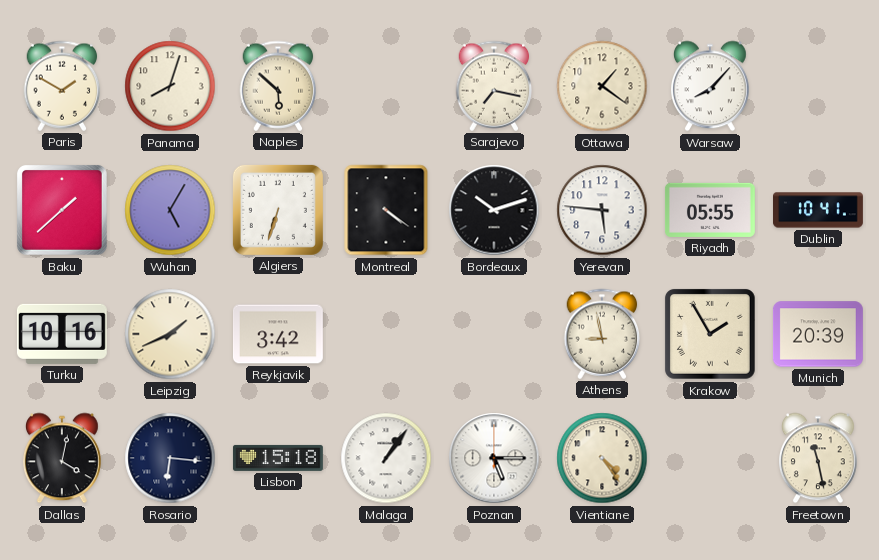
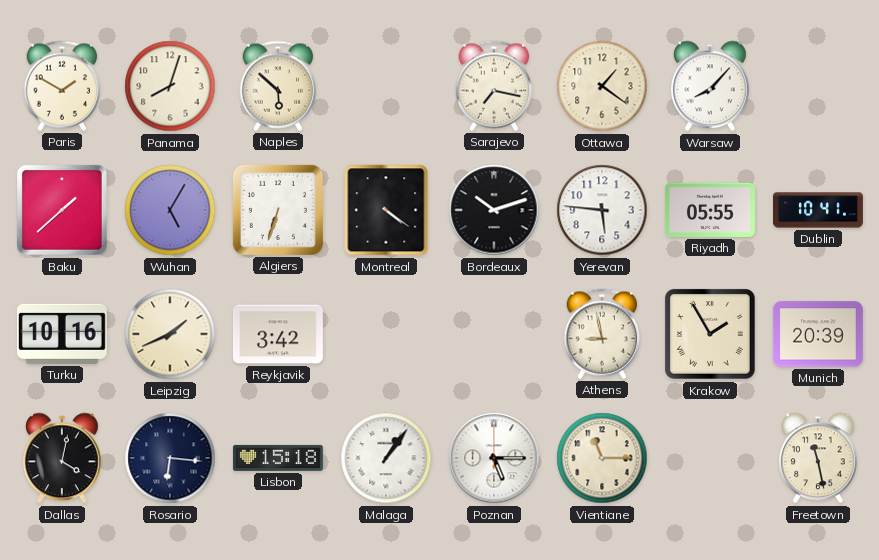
Vientiane: 4:24 -> 11:15 (602, 458)
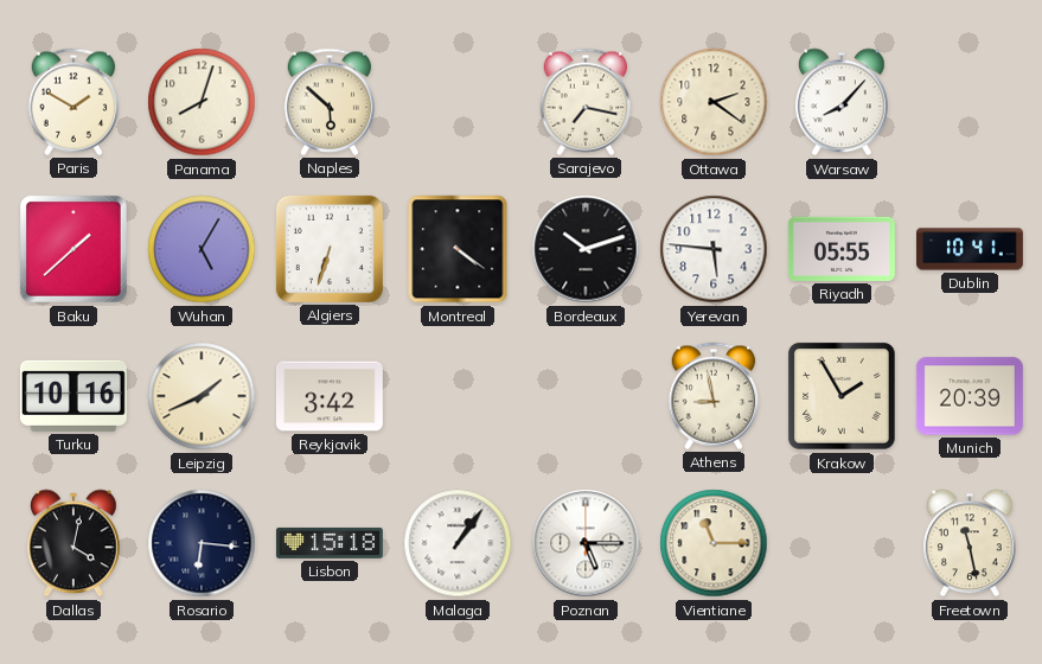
Ottawa: 1:21 -> 2:21 (714, 102)
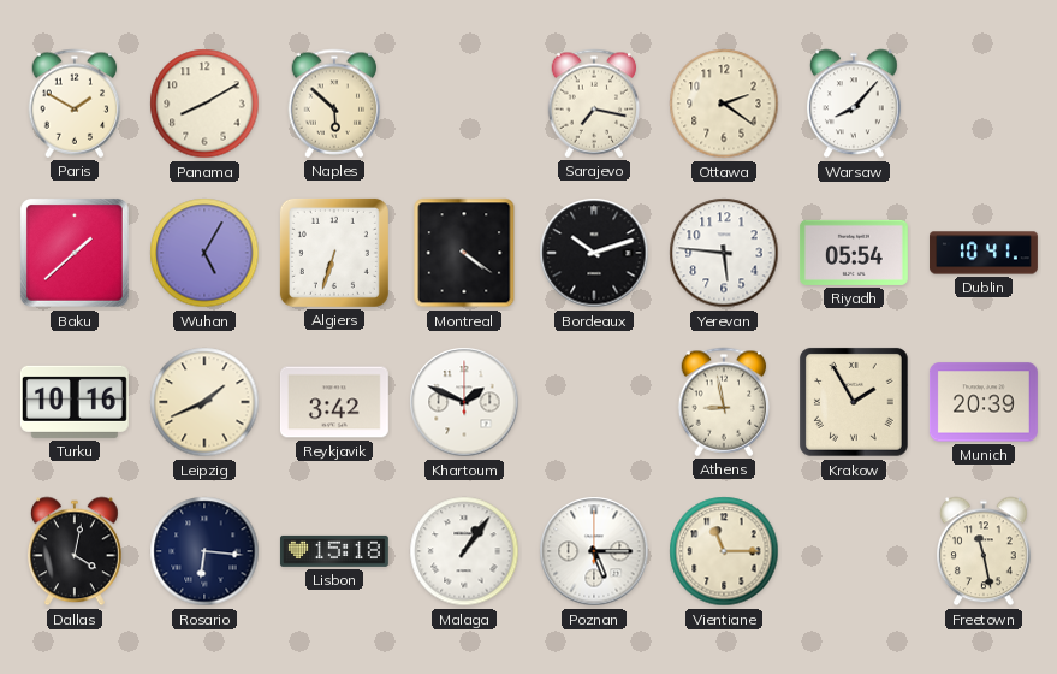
Panama: 8:03 -> 8:10 (204, 104)
Riyadh: 05:55 -> 05:54 (854, 253)
Khartoum: none -> 1:49 (464, 402)
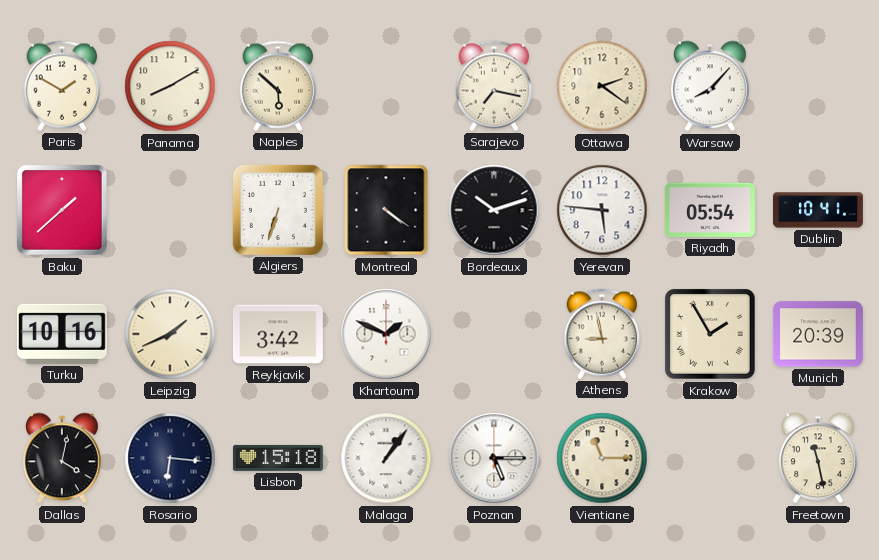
Wuhan: 5:05 -> none (204, 253)
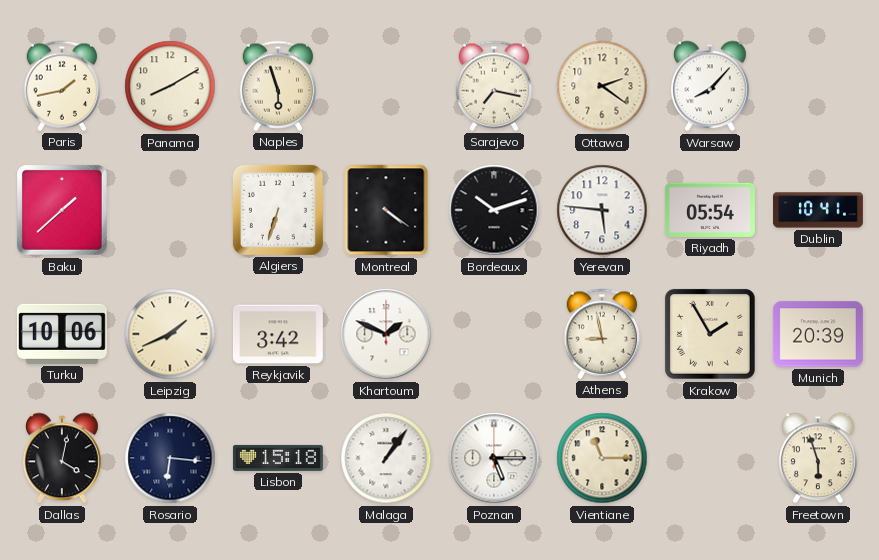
Paris: 1:50 -> 1:43 (62, 86)
Naples: 5:52 -> 5:57 (278, 86)
Turku: 10:16 -> 10:06 (62, 334)
Freetown: 11:28 -> 5:57 (819, 458)
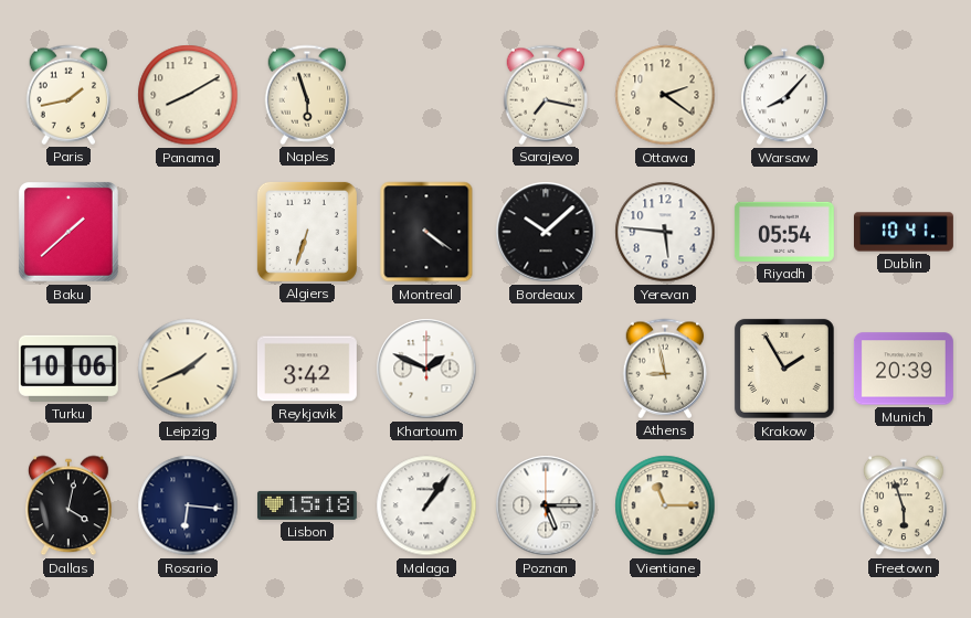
Bordeaux: 10:12 -> 10:08 (546, 232)
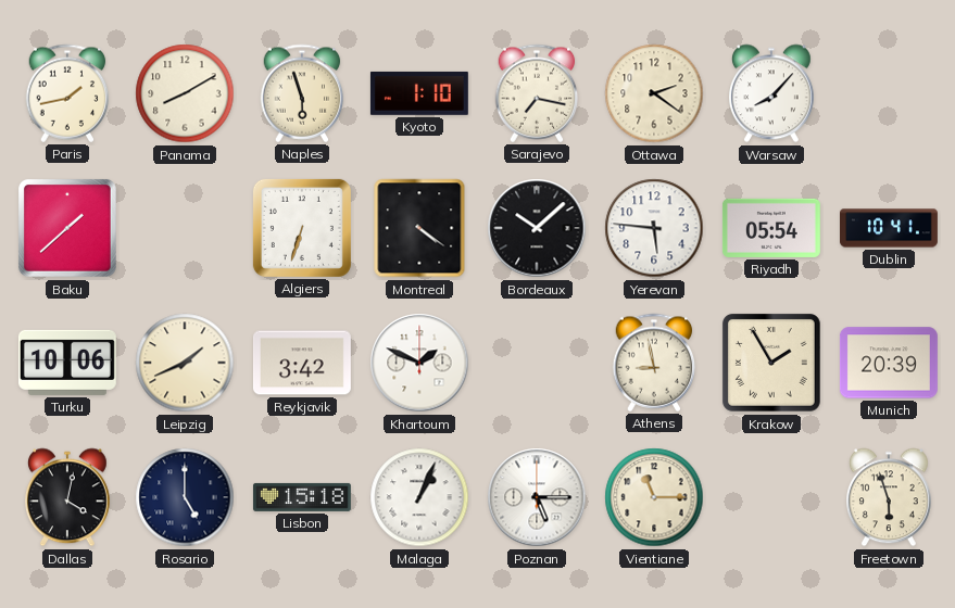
Kyoto: none -> 1:10 (419, 93)
Rosario: 6:16 -> 5:00 (185, 497)
Malaga: 1:06 -> 1:04 (419, 497)
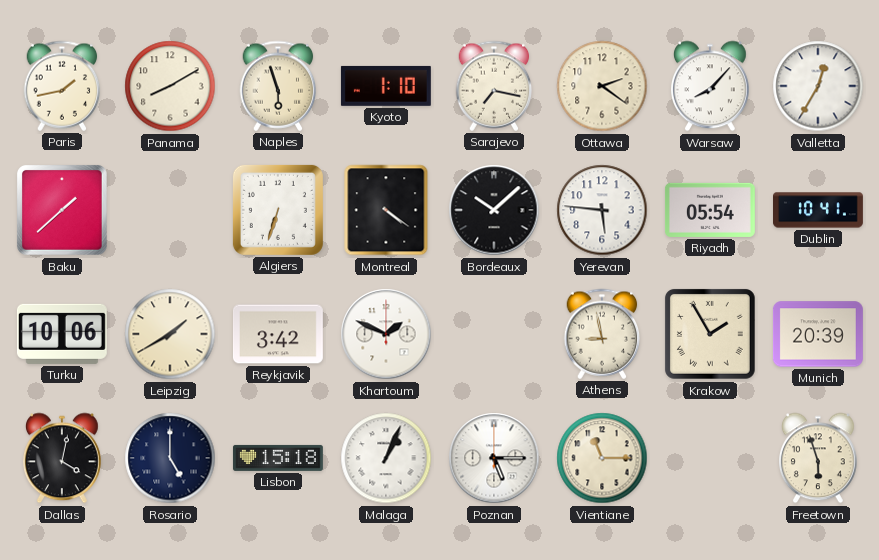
Valletta: none -> 12:35 (818, 86)
Leipzig: 1:41 -> 1:40 (170, 334)
